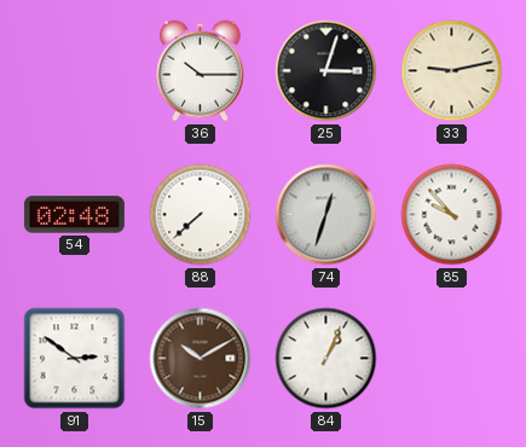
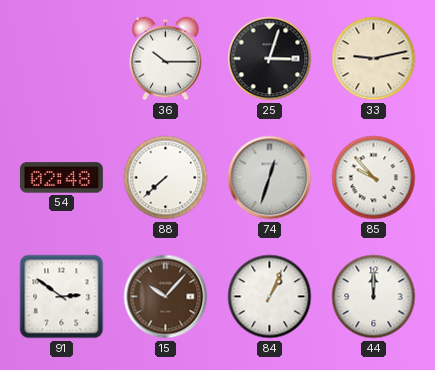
15: 10:10 -> 10:07 (166, 297)
44: none -> 12:00 (374, 297)
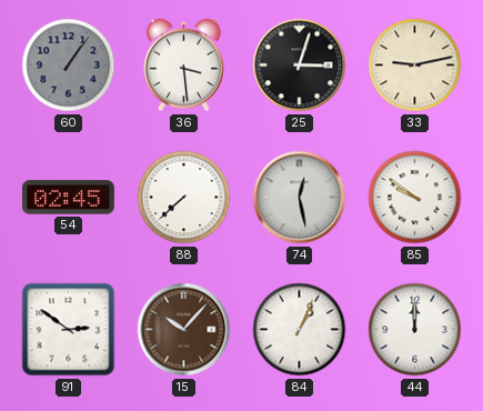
60: none -> 1:06 (69, 66)
36: 10:15 -> 3:29 (184, 66)
54: 02:48 -> 02:45 (68, 198)
74: 12:33 -> 12:28 (300, 198)
85: 9:53 -> 9:51 (415, 198)
